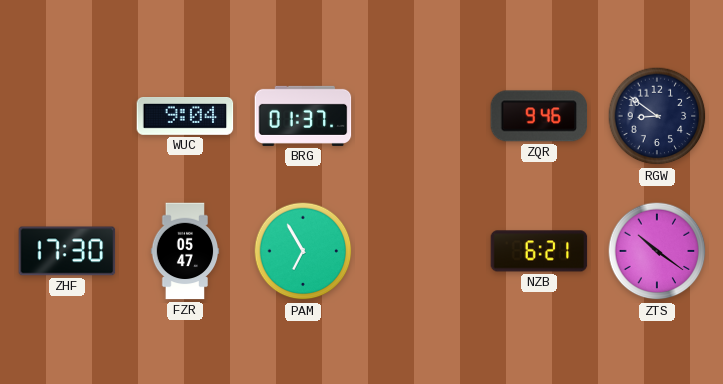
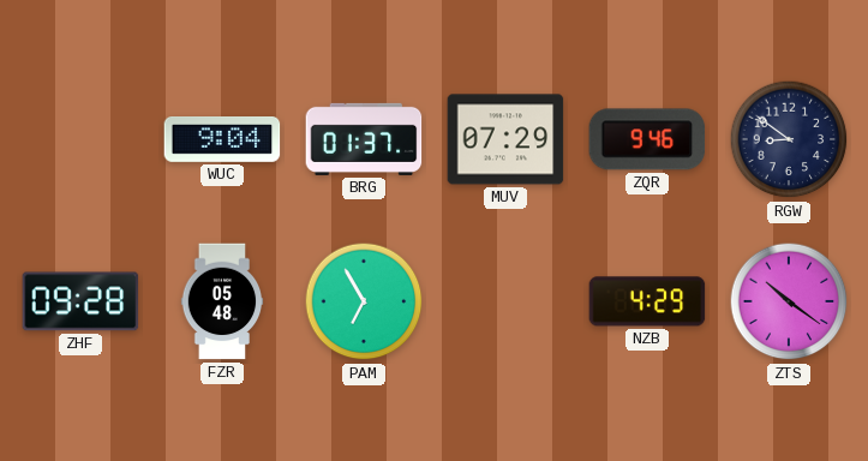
MUV: none -> 07:29 (505, 139)
ZHF: 17:30 -> 09:28 (80, 301)
FZR: 05:47 -> 05:48 (222, 301)
NZB: 6:21 -> 4:29 (647, 301)
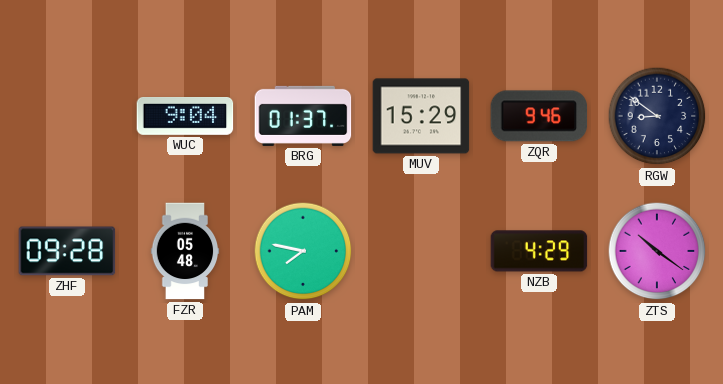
MUV: 07:29 -> 15:29 (421, 116)
PAM: 6:55 -> 7:47 (303, 251)
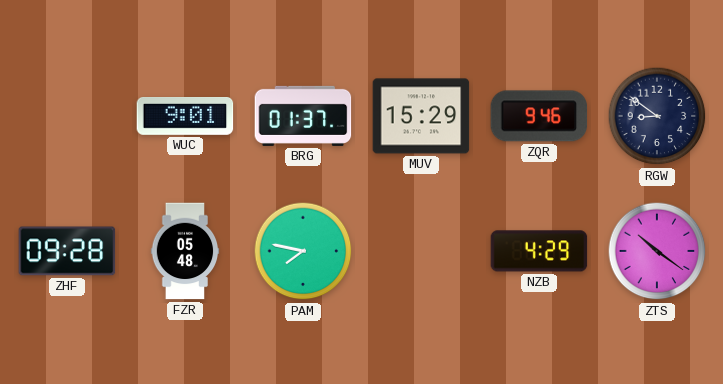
WUC: 9:04 -> 9:01 (185, 117)
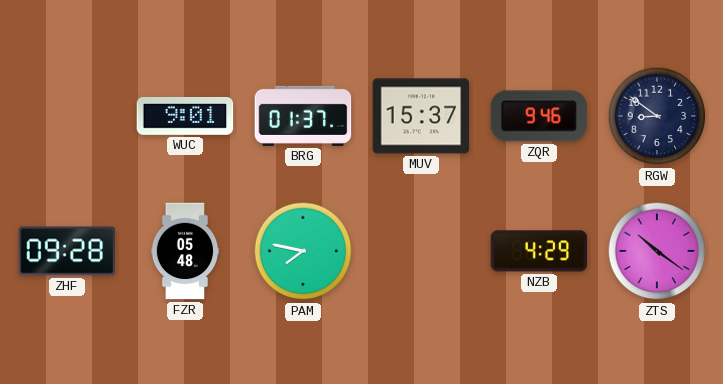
MUV: 15:29 -> 15:37 (421, 116)
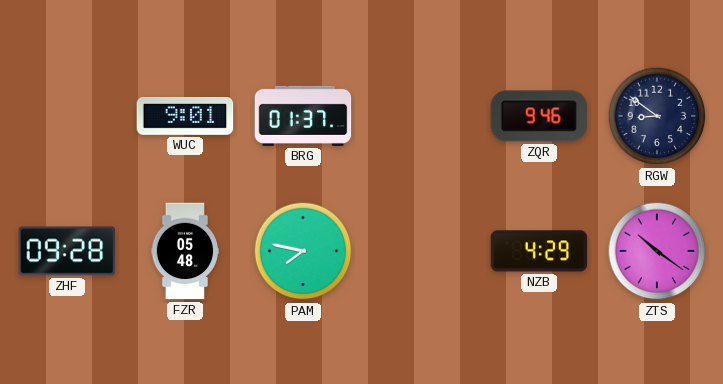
MUV: 15:37 -> none (421, 116)
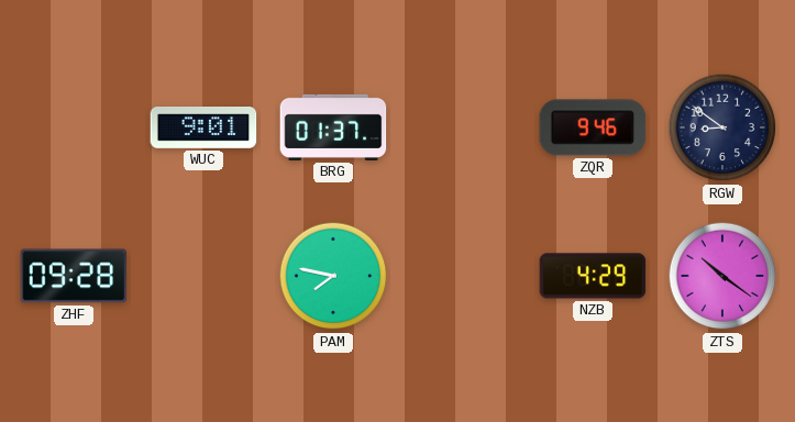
FZR: 05:48 -> none (185, 251)
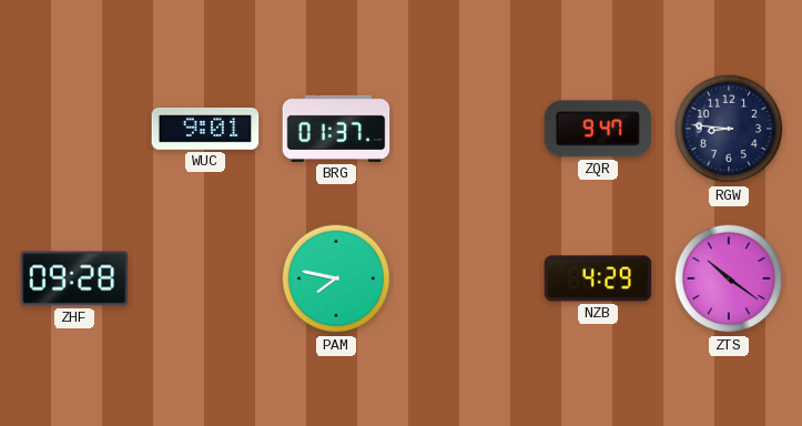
ZQR: 9:46 -> 9:47 (598, 129)
RGW: 8:51 -> 8:46 (729, 129)
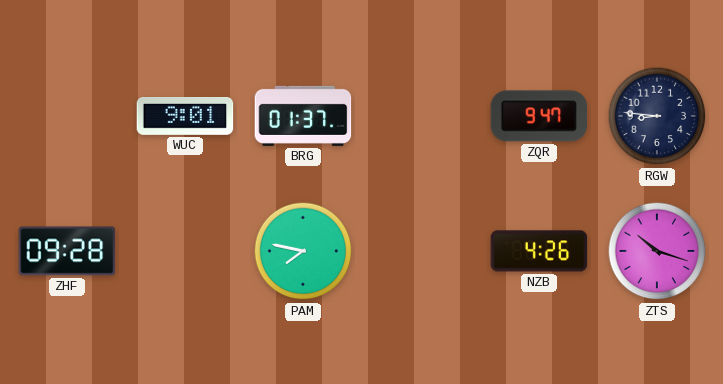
NZB: 4:29 -> 4:26 (539, 251)
ZTS: 10:21 -> 10:18 (657, 251)
